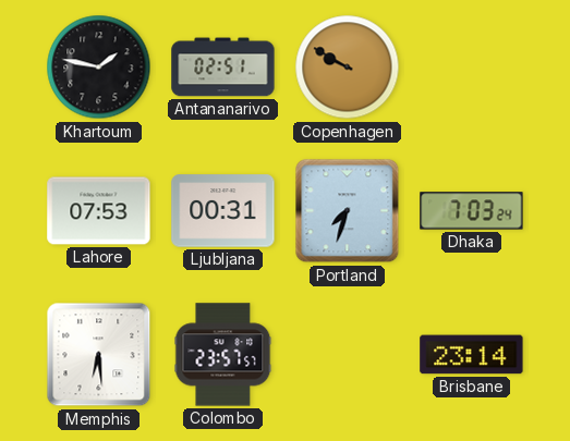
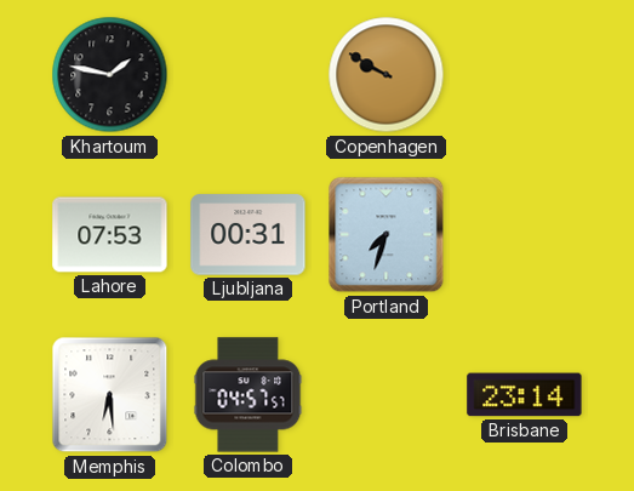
Antananarivo: 02:51 -> none (223, 68)
Dhaka: 7:03 -> none (472, 211)
Colombo: 23:57 -> 04:57 (249, 395)
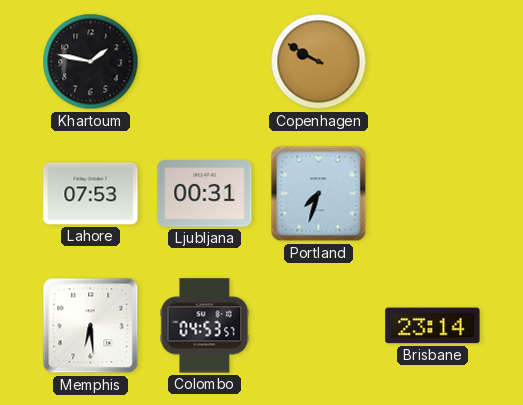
Colombo: 04:57 -> 04:53 (205, 326)
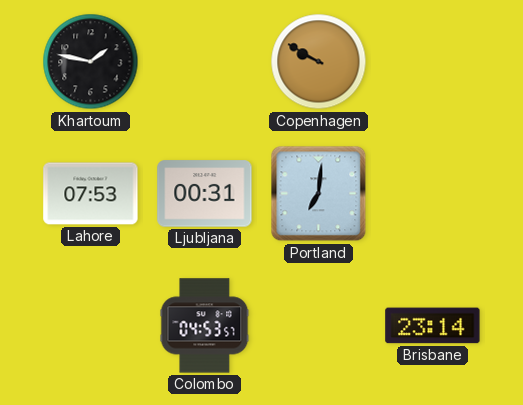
Portland: 7:33 -> 7:01 (319, 194)
Memphis: 6:29 -> none (91, 326)
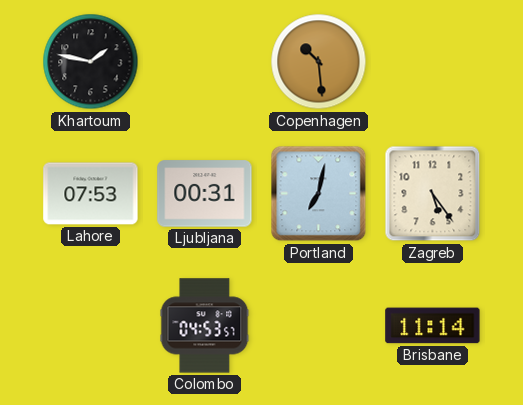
Copenhagen: 9:50 -> 10:29 (319, 62)
Portland: 7:01 -> 7:02 (319, 194)
Zagreb: none -> 5:24 (433, 194)
Brisbane: 23:14 -> 11:14 (433, 326)
